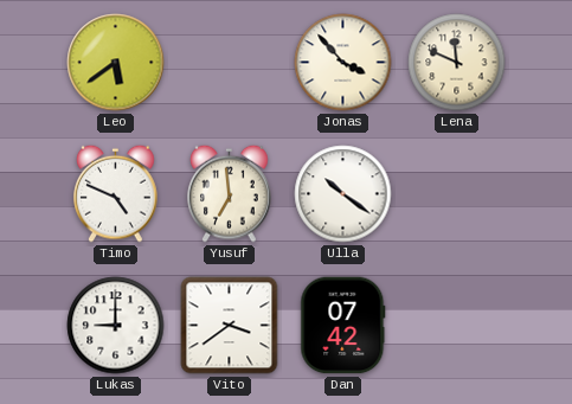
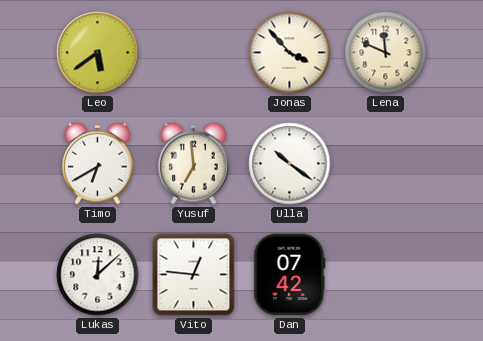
Timo: 4:49 -> 6:40 (98, 163)
Lukas: 9:00 -> 12:08 (98, 275)
Vito: 3:39 -> 12:46 (194, 275)
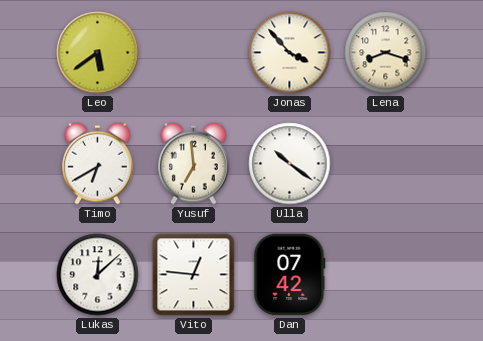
Lena: 11:49 -> 8:18 (386, 53)
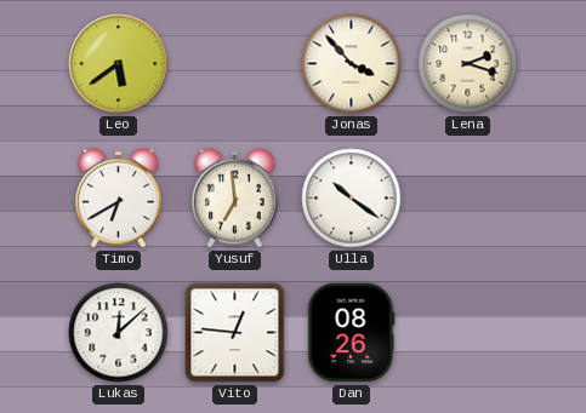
Lena: 8:18 -> 2:18 (468, 64)
Dan: 07:42 -> 08:26 (352, 333)
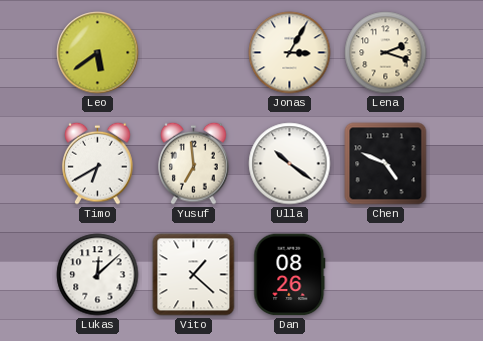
Jonas: 3:53 -> 3:05 (290, 53)
Chen: none -> 4:49 (386, 164)
Vito: 12:46 -> 1:22 (194, 275)
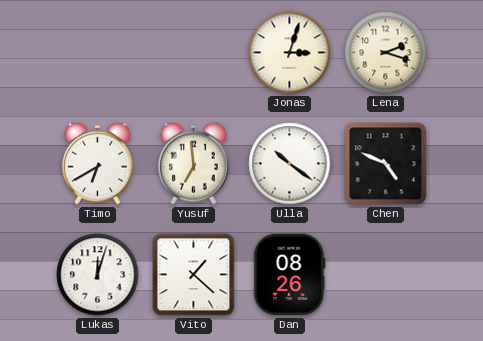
Leo: 5:39 -> none (98, 53)
Jonas: 3:05 -> 3:03 (290, 53)
Lukas: 12:08 -> 12:03 (98, 275)
